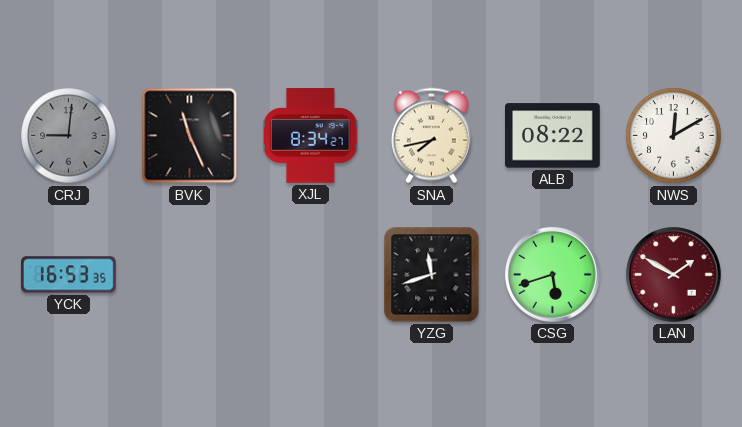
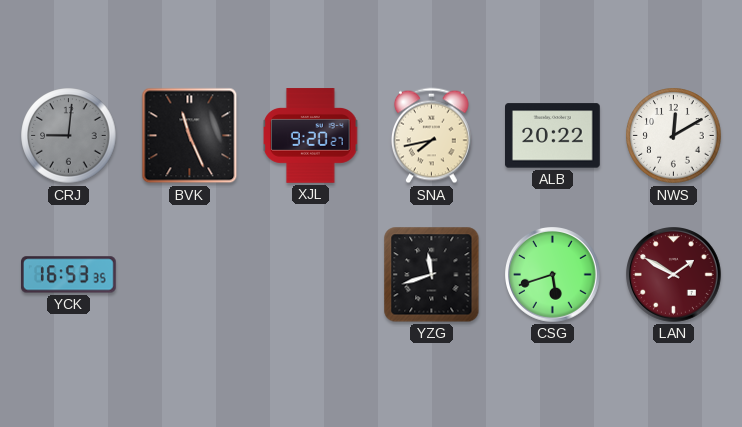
XJL: 8:34 -> 9:20 (311, 136)
ALB: 08:22 -> 20:22 (553, 136)
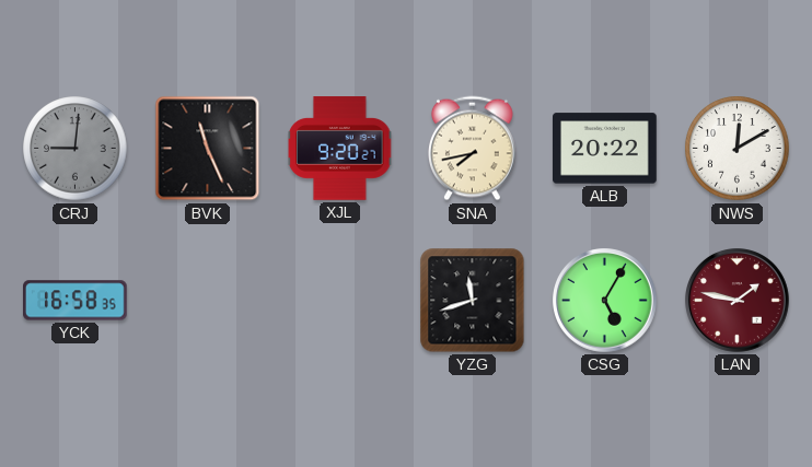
YCK: 16:53 -> 16:58 (76, 301)
CSG: 5:42 -> 5:05 (605, 301)
LAN: 1:50 -> 1:47 (738, 301)
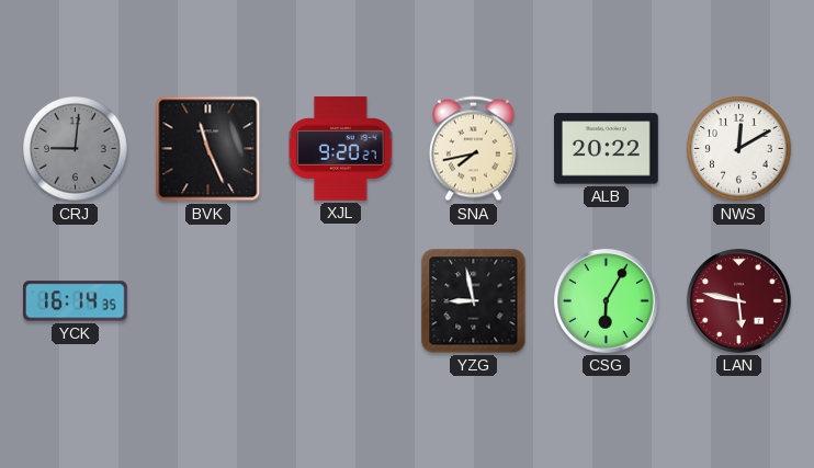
YCK: 16:58 -> 16:14 (76, 301)
YZG: 11:42 -> 8:58 (474, 301)
CSG: 5:05 -> 6:05 (607, 301)
LAN: 1:47 -> 5:47 (739, 301)
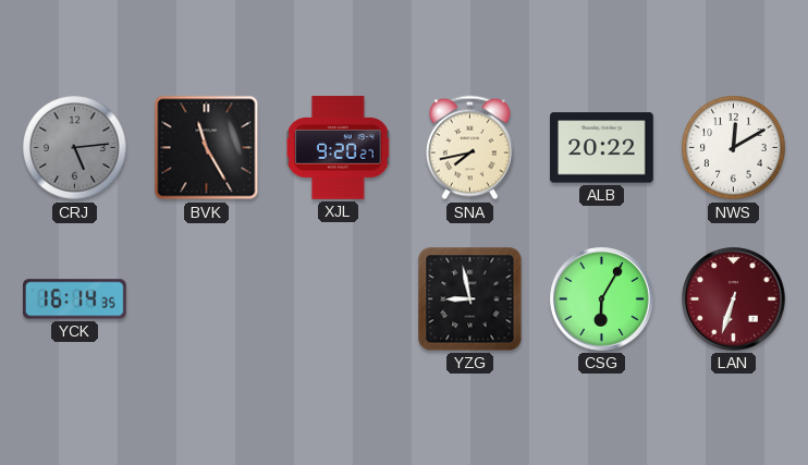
CRJ: 9:01 -> 5:14 (75, 148)
BVK: 11:26 -> 11:25 (207, 148)
LAN: 5:47 -> 6:33 (734, 299)
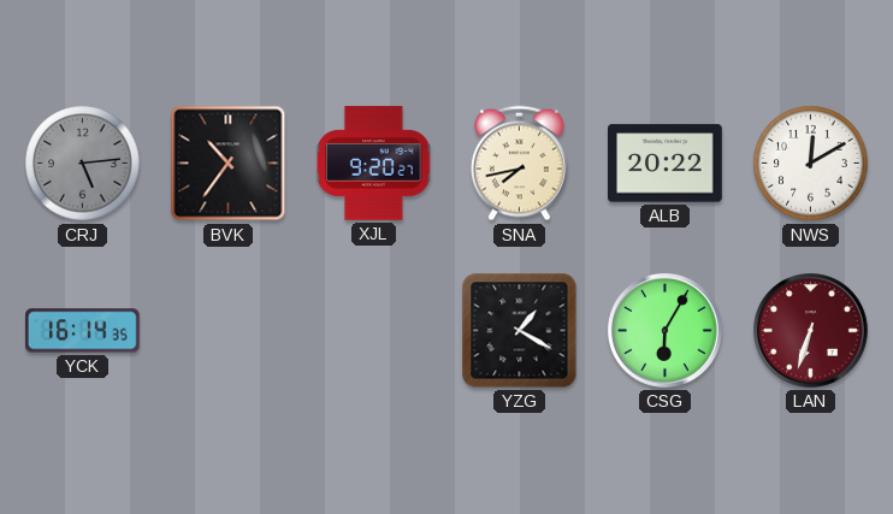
BVK: 11:25 -> 10:36 (229, 164)
YZG: 8:58 -> 1:20 (520, 331)
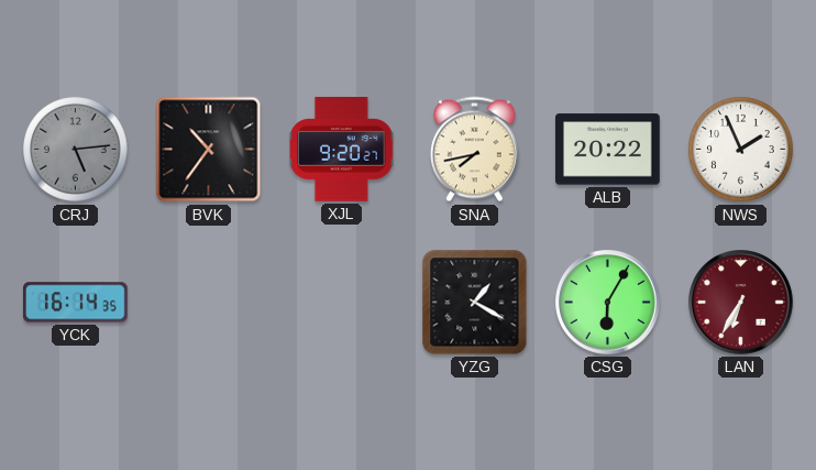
NWS: 12:10 -> 1:56 (741, 150)
LAN: 6:33 -> 6:35 (741, 303)
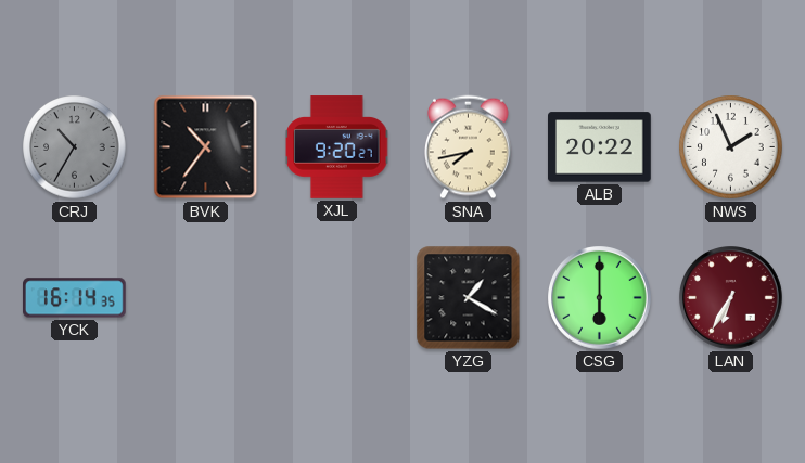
CRJ: 5:14 -> 10:35 (75, 147)
CSG: 6:05 -> 6:00 (600, 298)
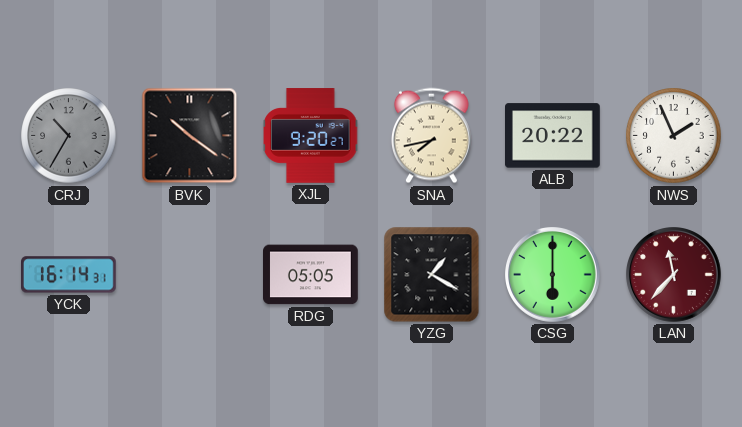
BVK: 10:36 -> 10:21 (190, 136)
YCK: 16:14:35 -> 16:14:31 (69, 275)
RDG: none -> 05:05 (311, 275)
LAN: 6:35 -> 11:37 (674, 275)
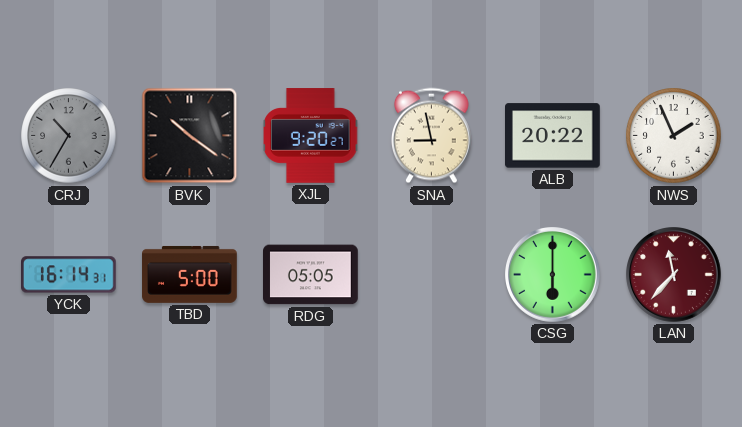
SNA: 7:43 -> 8:58 (432, 136)
TBD: none -> 5:00 (190, 274)
YZG: 1:20 -> none (432, 275)
